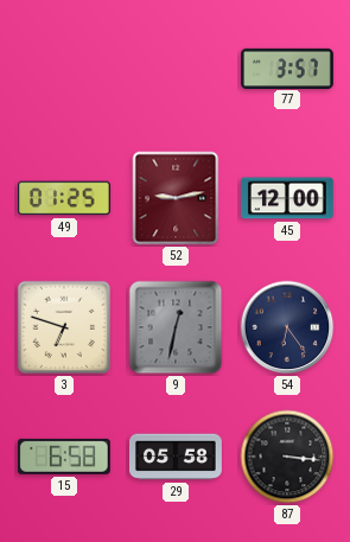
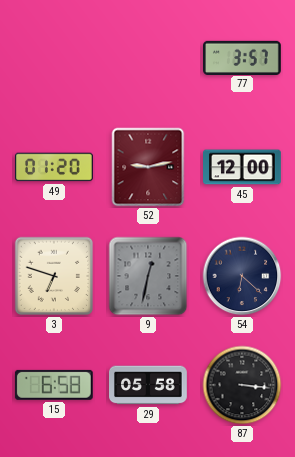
49: 01:25 -> 01:20 (55, 167)
54: 6:24 -> 6:22 (242, 276)
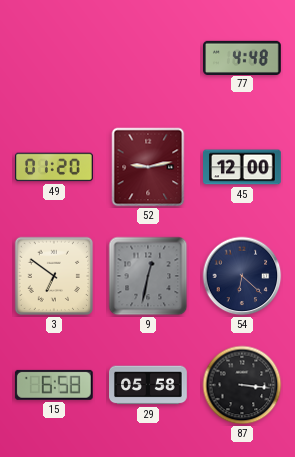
77: 3:57 -> 4:48 (243, 57)
3: 6:48 -> 6:51 (54, 276)
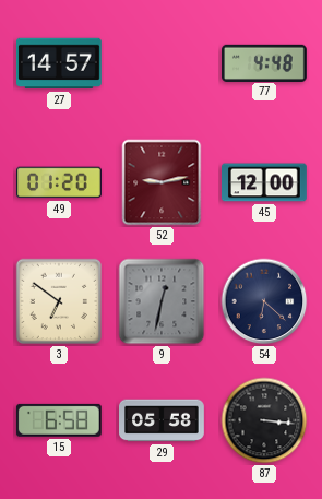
27: none -> 14:57 (60, 63)
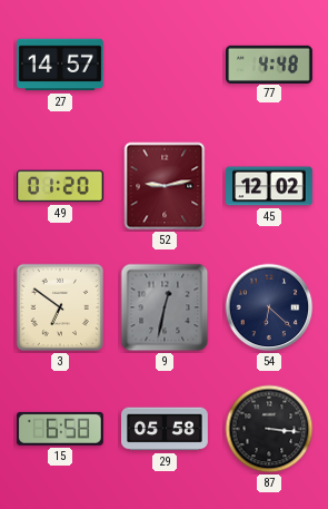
45: 12:00 -> 12:02 (270, 186)
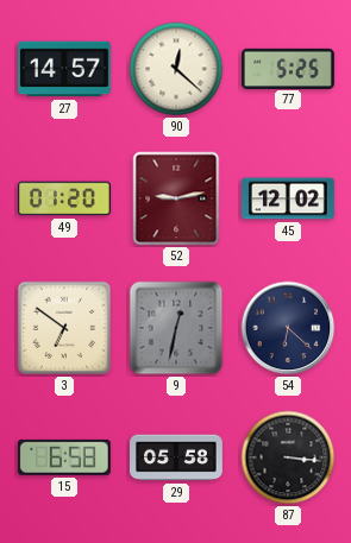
90: none -> 12:22 (176, 69)
77: 4:48 -> 5:25 (289, 68)
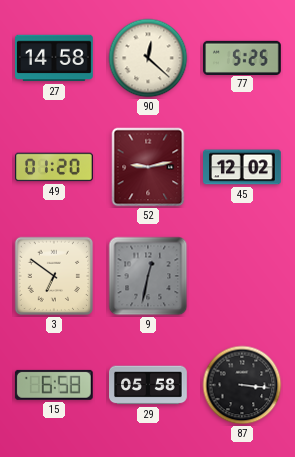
27: 14:57 -> 14:58 (55, 58)
54: 6:22 -> none (288, 328)
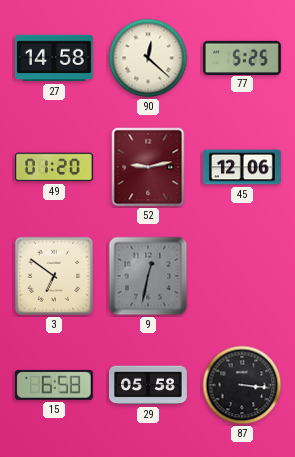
45: 12:02 -> 12:06 (243, 167)
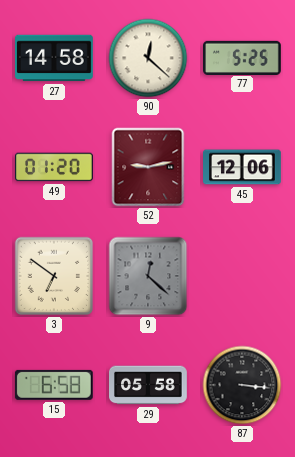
9: 12:32 -> 12:22 (148, 276)
